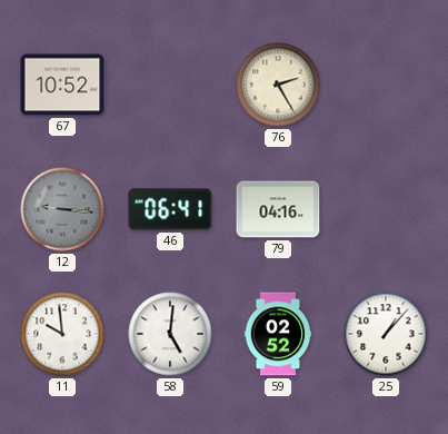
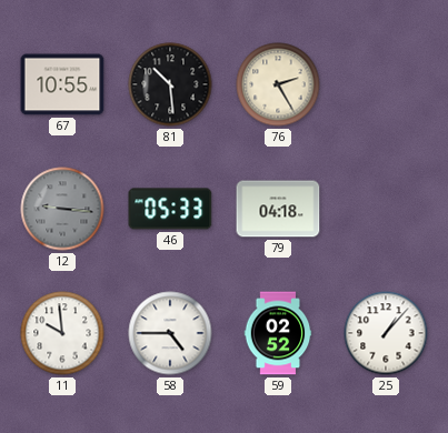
67: 10:52 -> 10:55 (62, 84)
81: none -> 10:29 (170, 84)
46: 06:41 -> 05:33 (170, 209)
79: 04:16 -> 04:18 (278, 209)
58: 5:01 -> 4:45 (170, 333)
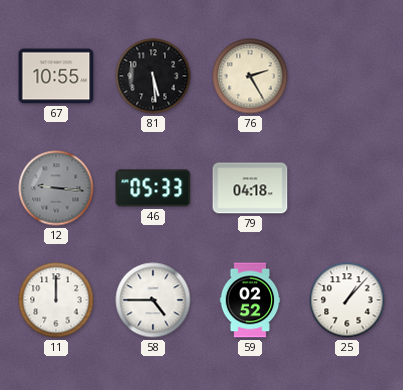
81: 10:29 -> 5:29 (153, 76)
11: 9:59 -> 12:00 (56, 300)
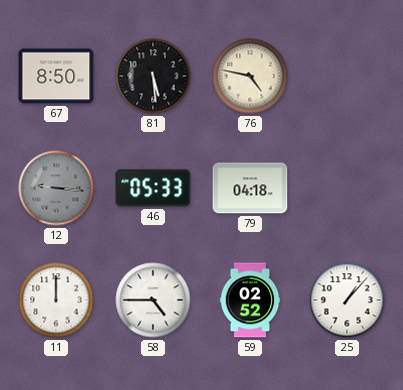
67: 10:55 -> 8:50 (56, 76)
76: 2:25 -> 4:47 (250, 76)
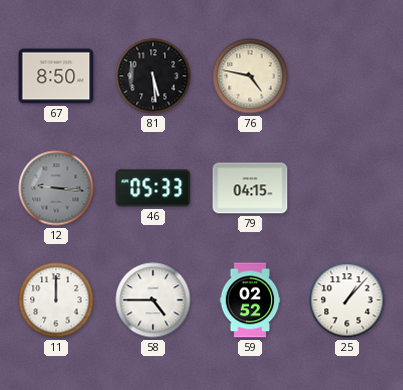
79: 04:18 -> 04:15 (250, 188)
